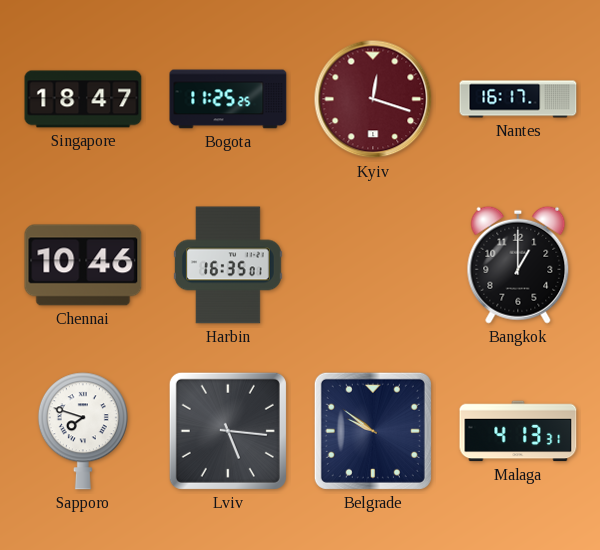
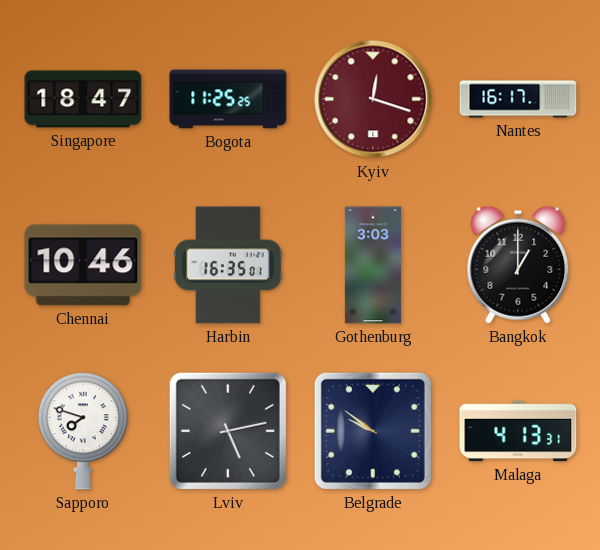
Gothenburg: none -> 3:03 (373, 265)
Lviv: 5:16 -> 5:13 (228, 431)
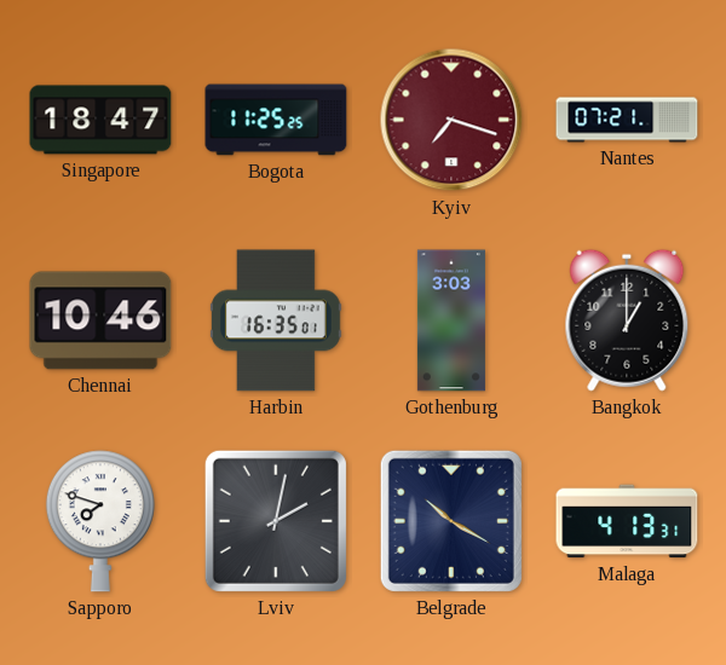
Kyiv: 12:18 -> 7:18 (451, 120)
Nantes: 16:17 -> 07:21 (627, 120)
Lviv: 5:13 -> 2:02 (276, 521)
Belgrade: 9:51 -> 10:20 (451, 521)
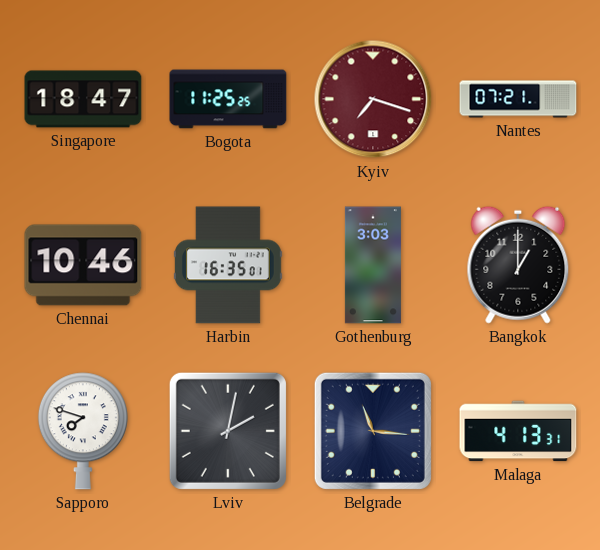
Belgrade: 10:20 -> 11:16 (373, 431)
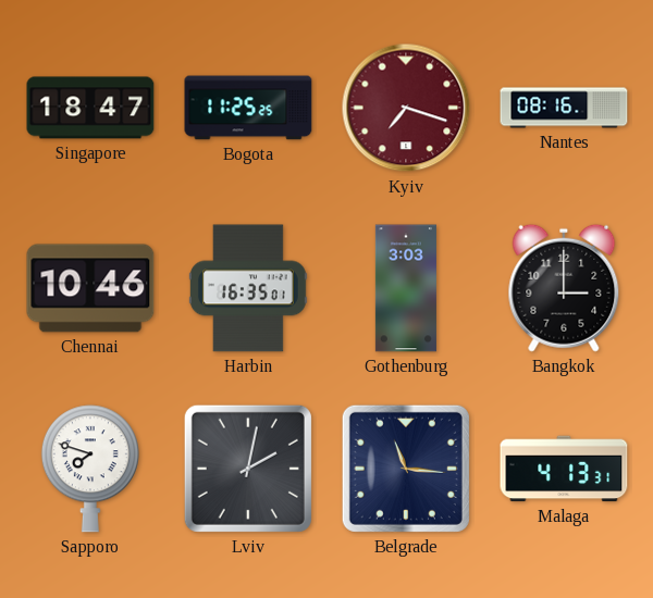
Nantes: 07:21 -> 08:16 (564, 108)
Bangkok: 1:00 -> 3:00 (564, 288)
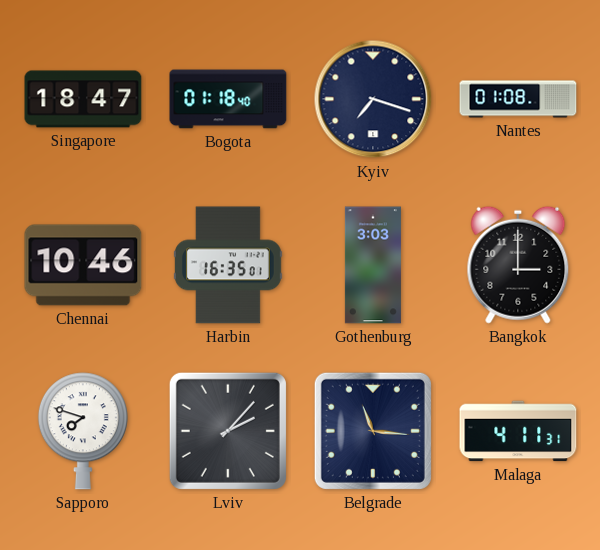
Bogota: 11:25 -> 01:18 (228, 99)
Kyiv dial: burgundy -> navy (373, 99)
Nantes: 08:16 -> 01:08 (518, 99)
Lviv: 2:02 -> 2:07 (228, 431)
Malaga: 4:13 -> 4:11 (518, 431)
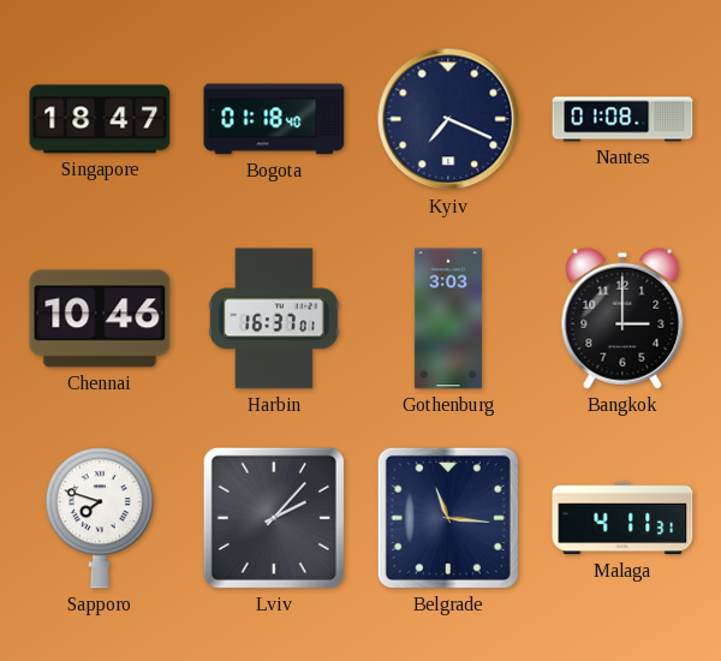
Kyiv: 7:18 -> 7:19 (448, 119)
Harbin: 16:35 -> 16:37 (274, 318)
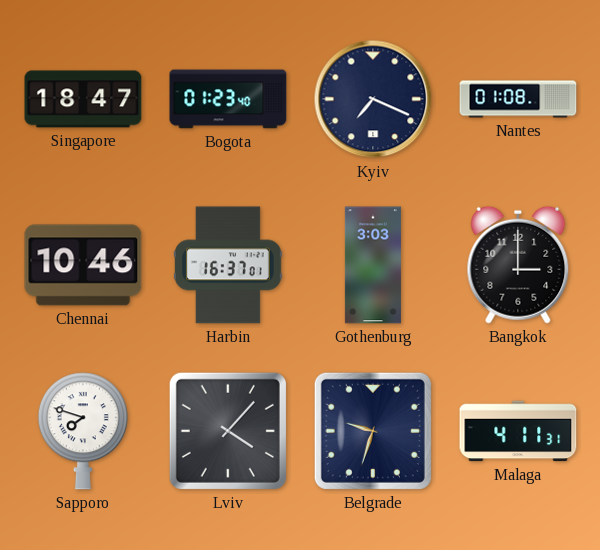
Bogota: 01:18 -> 01:23 (228, 99)
Lviv: 2:07 -> 4:07 (228, 431)
Belgrade: 11:16 -> 9:33 (373, 431)
